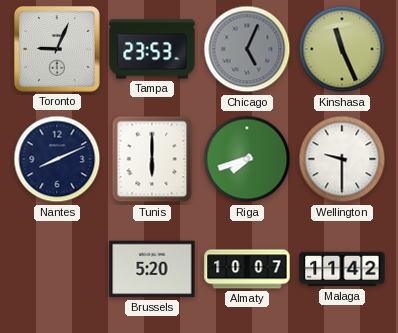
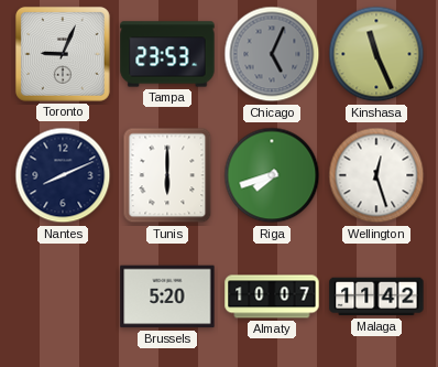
Wellington: 9:30 -> 12:27 (376, 175)
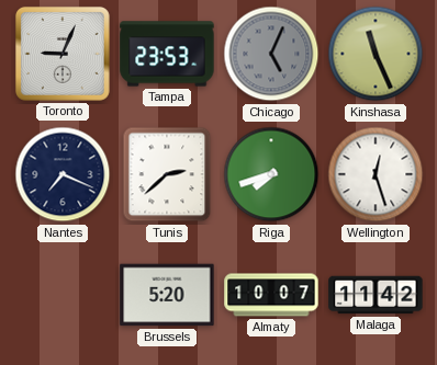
Nantes: 8:11 -> 7:19 (63, 174)
Tunis: 6:00 -> 2:38 (167, 174)
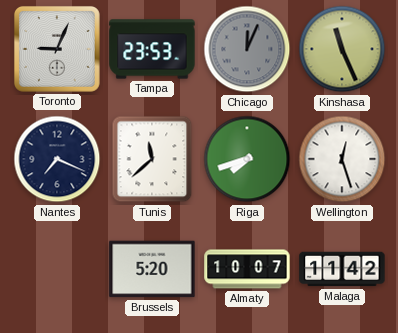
Chicago: 5:04 -> 12:04 (247, 49)
Tunis: 2:38 -> 11:38 (152, 159)
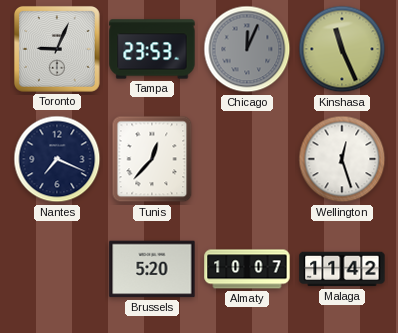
Tunis: 11:38 -> 12:37 (152, 159)
Riga: 7:42 -> none (247, 159)
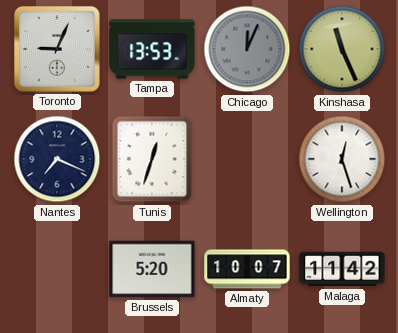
Tampa: 23:53 -> 13:53 (152, 49)
Tunis: 12:37 -> 12:33 (152, 159)
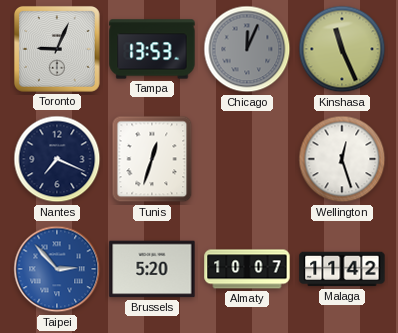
Taipei: none -> 2:53 (57, 269)
